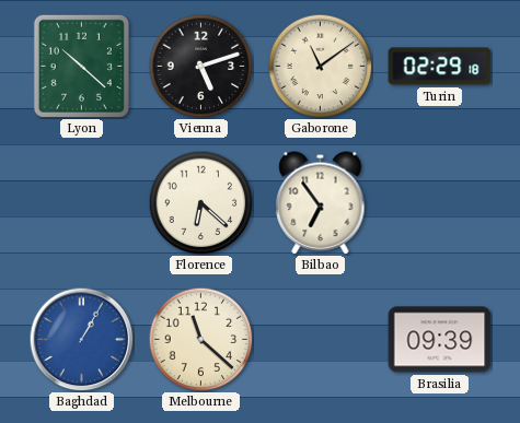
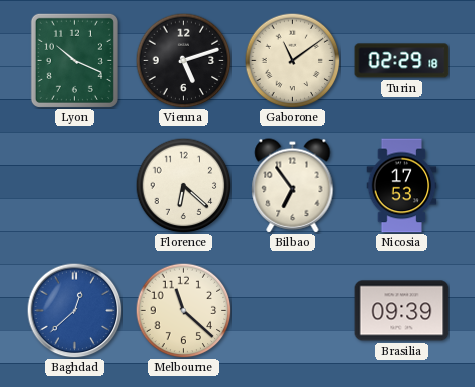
Lyon: 10:22 -> 10:19 (74, 60)
Nicosia: none -> 17:53 (402, 186)
Baghdad: 1:05 -> 12:38 (74, 310)
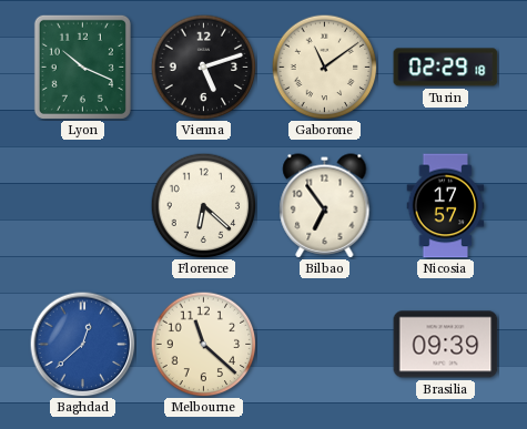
Nicosia: 17:53 -> 17:57 (446, 206)
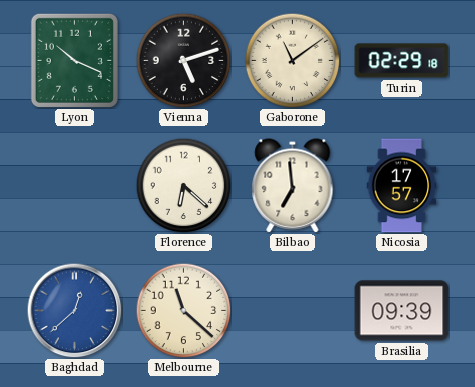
Bilbao: 6:54 -> 6:59 (293, 186)
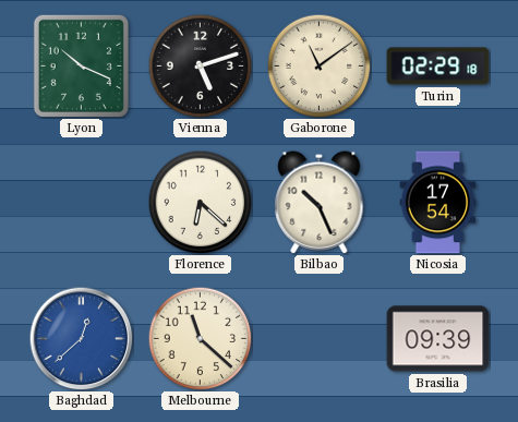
Bilbao: 6:59 -> 10:26 (320, 203)
Nicosia: 17:57 -> 17:54 (438, 203)
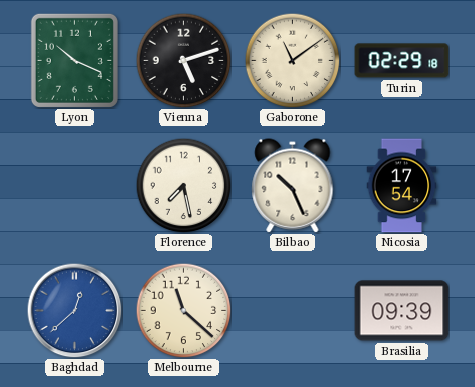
Florence: 6:22 -> 7:28 (183, 185)
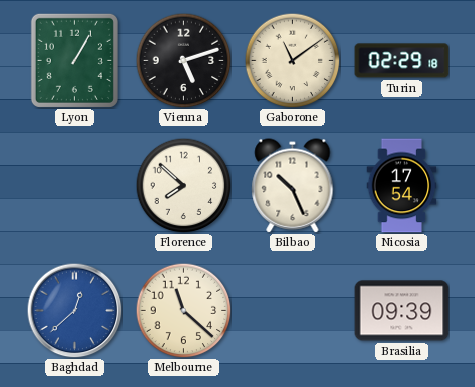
Lyon: 10:19 -> 1:05 (74, 60)
Florence: 7:28 -> 7:52 (183, 185)
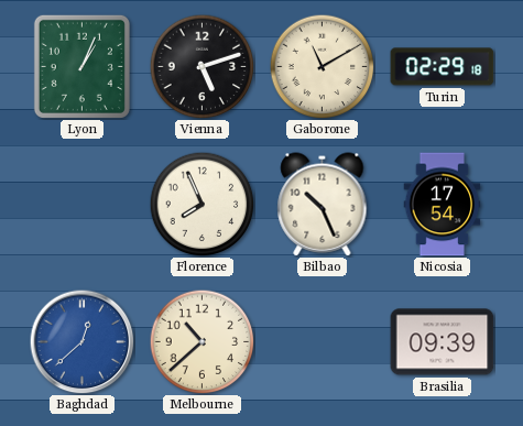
Lyon: 1:05 -> 1:04 (81, 66)
Gaborone: 11:09 -> 11:10 (322, 66)
Florence: 7:52 -> 7:56 (201, 204)
Melbourne: 11:22 -> 10:38 (201, 341)
